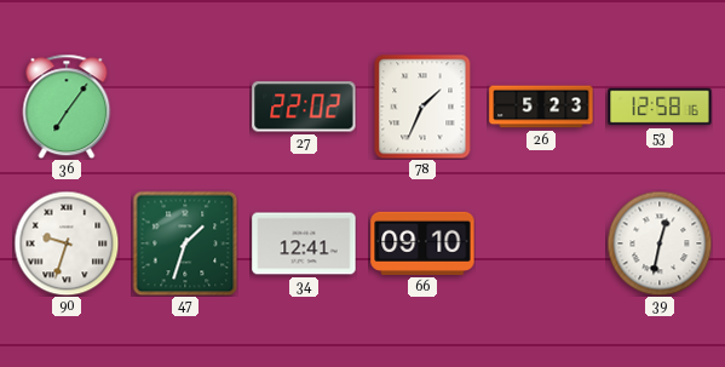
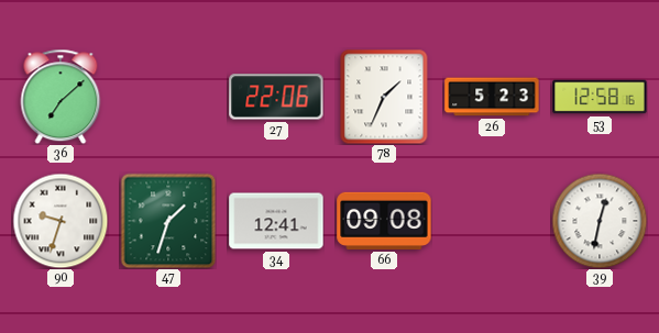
36: 7:06 -> 7:08 (61, 97)
27: 22:02 -> 22:06 (276, 97)
66: 09:10 -> 09:08 (384, 221)
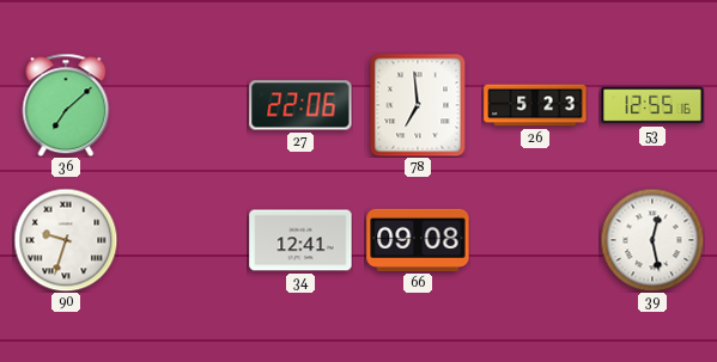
78: 1:34 -> 6:59 (418, 105)
53: 12:58 -> 12:55 (652, 105)
47: 1:33 -> none (168, 221)
39: 12:32 -> 12:28 (652, 240)
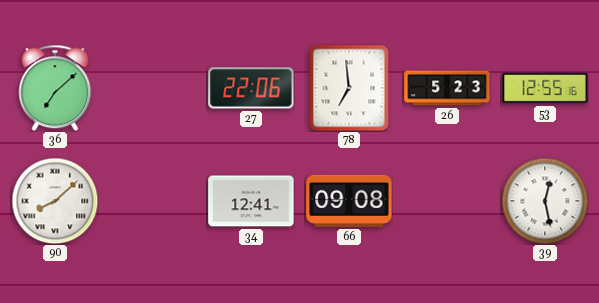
90: 9:33 -> 8:08 (55, 201)
